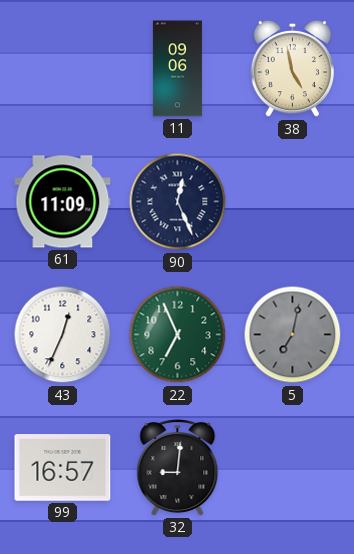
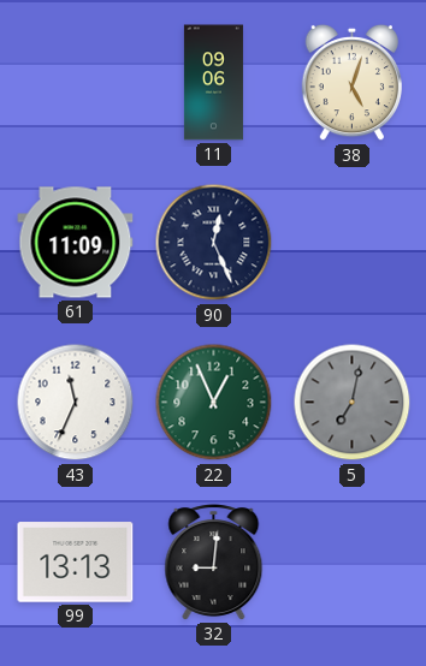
38: 4:58 -> 5:03 (351, 83)
43: 12:34 -> 11:34 (76, 403)
22: 6:56 -> 12:56 (214, 403)
99: 16:57 -> 13:13 (76, 563)
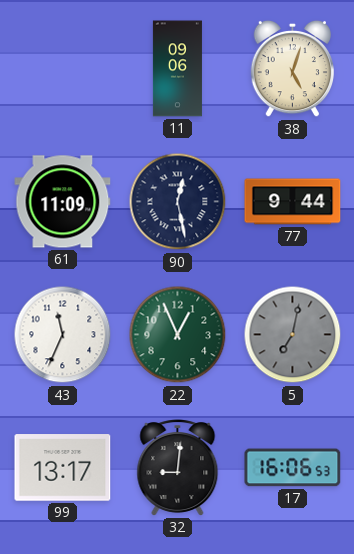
90: 12:26 -> 12:28 (178, 202)
77: none -> 9:44 (293, 202)
99: 13:13 -> 13:17 (63, 468)
17: none -> 16:06 (293, 468)
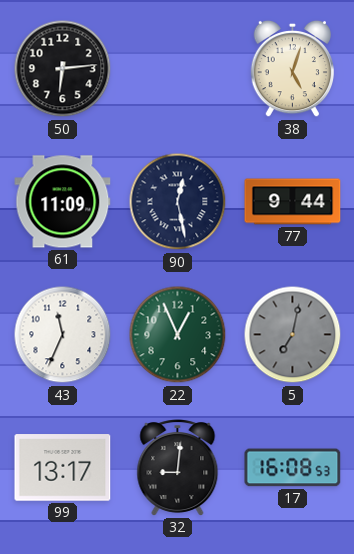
50: none -> 6:14 (63, 69)
11: 09:06 -> none (177, 69)
17: 16:06 -> 16:08 (293, 468)
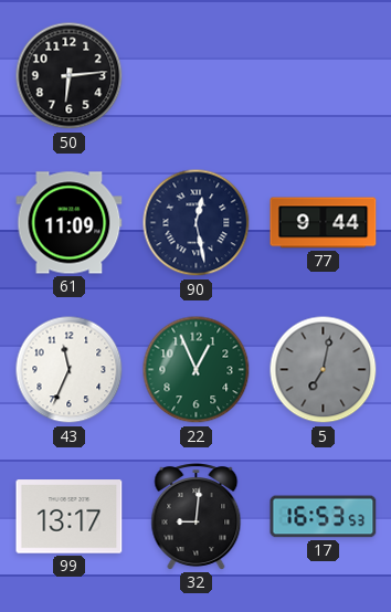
38: 5:03 -> none (292, 69)
17: 16:08 -> 16:53 (324, 517)
